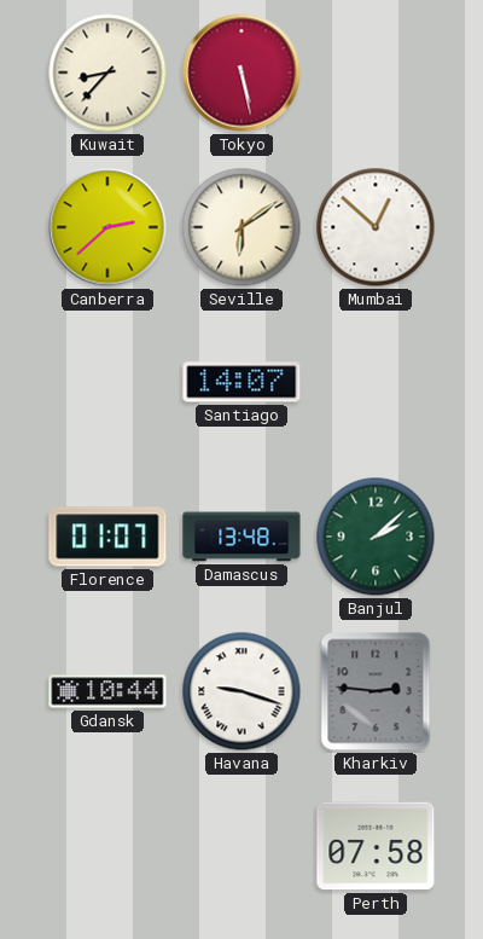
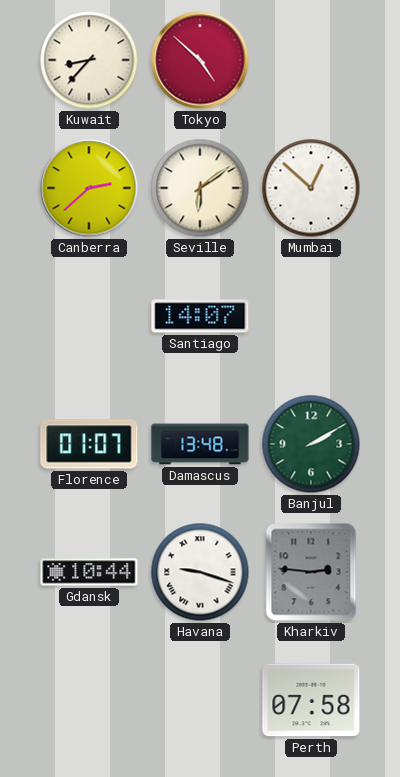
Tokyo: 5:28 -> 4:52 (200, 60)
Banjul: 2:08 -> 2:10 (311, 444)
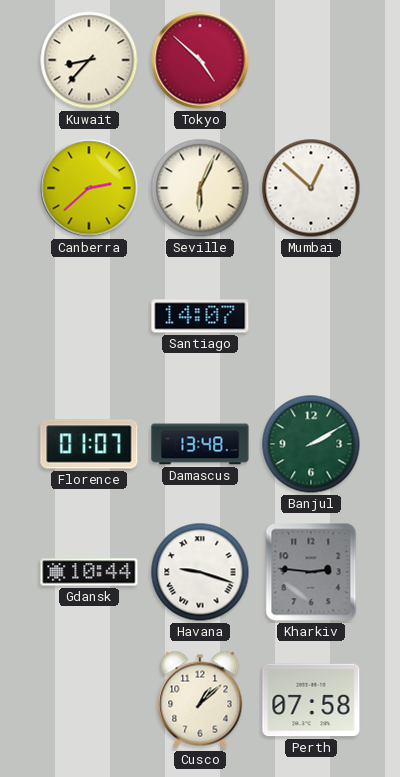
Seville: 6:09 -> 6:04 (200, 188)
Cusco: none -> 1:08 (200, 700)
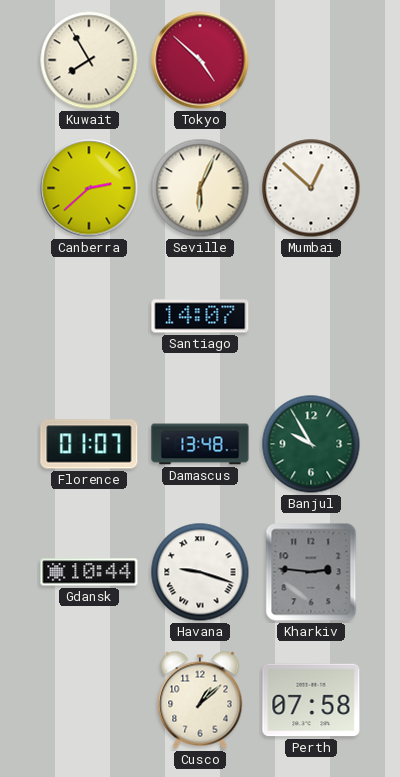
Kuwait: 8:37 -> 7:55 (89, 60)
Banjul: 2:10 -> 9:55 (311, 444)
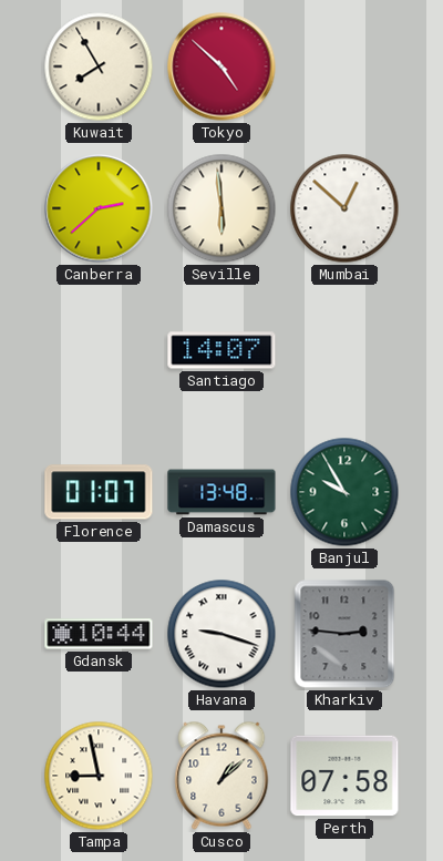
Seville: 6:04 -> 5:59 (221, 208)
Tampa: none -> 8:58 (99, 776)
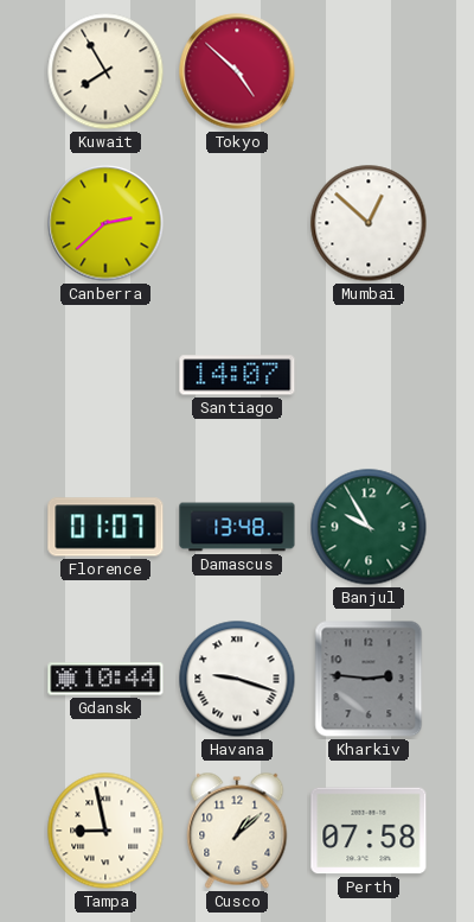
Seville: 5:59 -> none (221, 208)
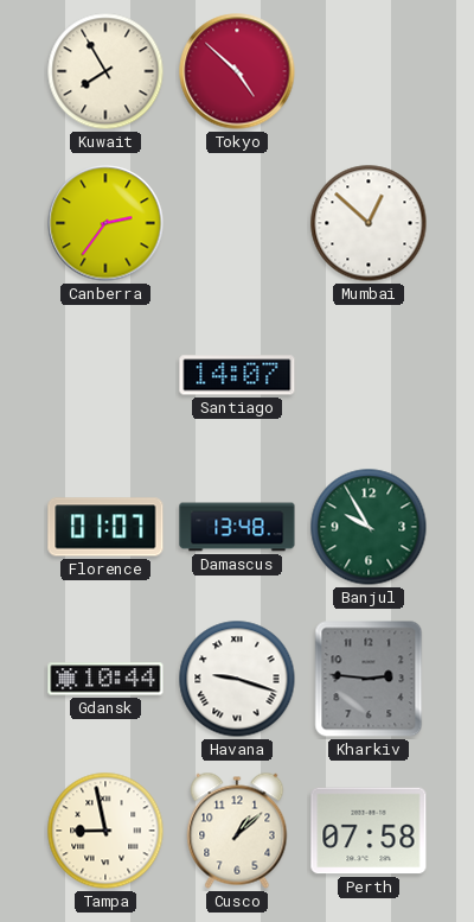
Canberra: 2:38 -> 2:36 (105, 223)
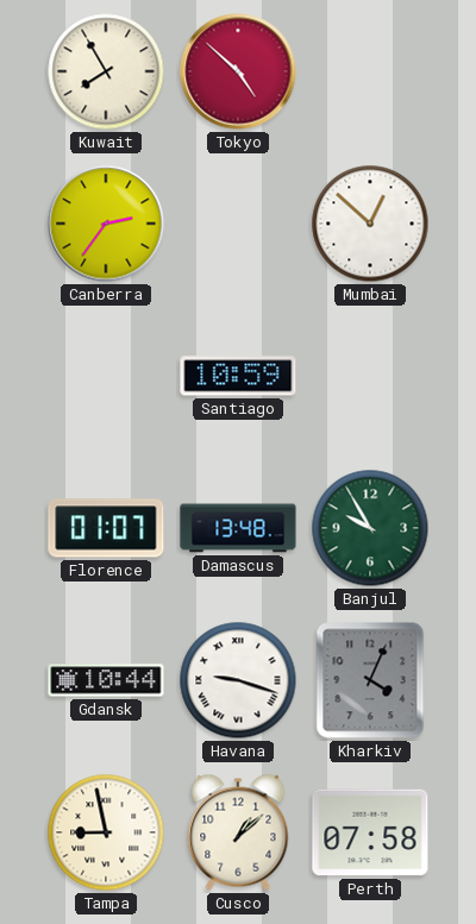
Santiago: 14:07 -> 10:59 (238, 376)
Kharkiv: 2:46 -> 4:04 (370, 680)
